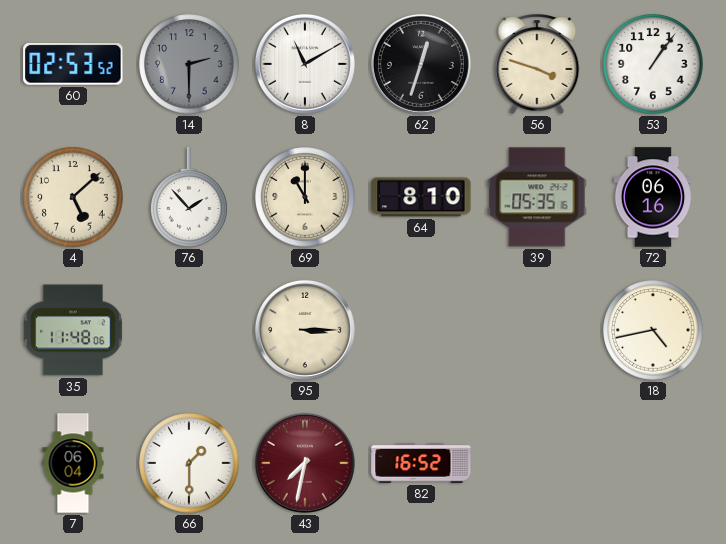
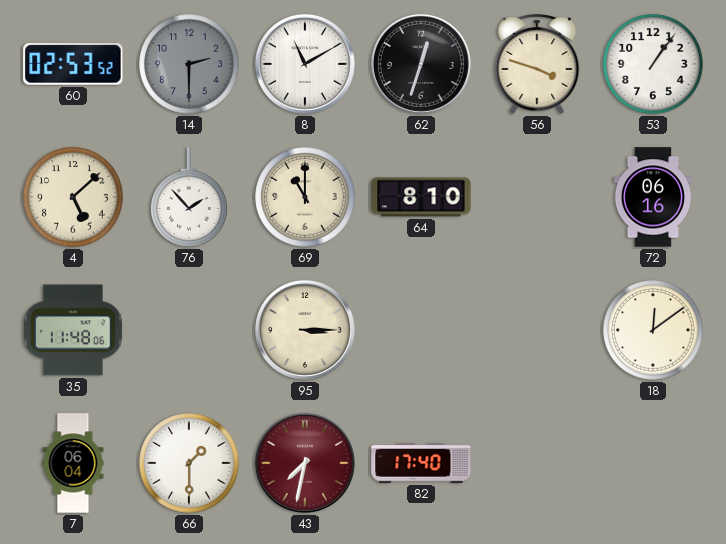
39: 05:35 -> none (537, 197)
18: 4:43 -> 12:09 (653, 330)
82: 16:52 -> 17:40 (421, 463)
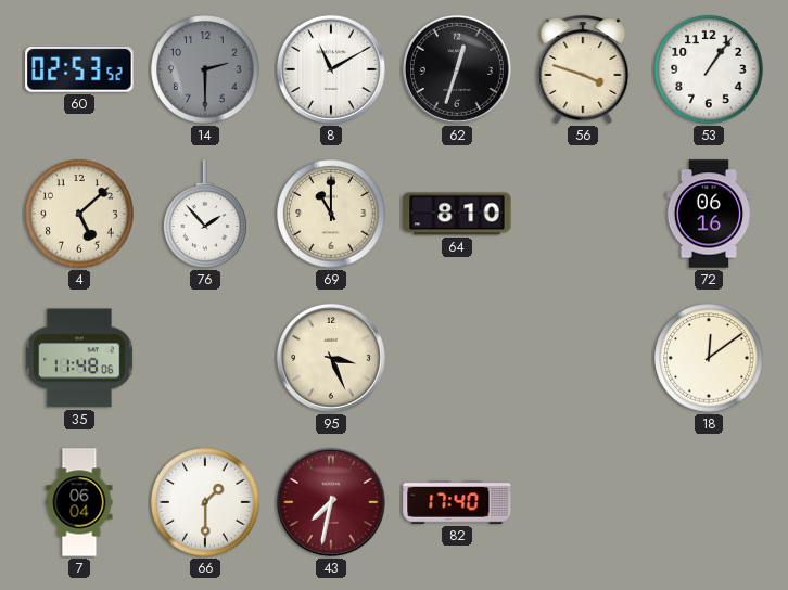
95: 3:15 -> 3:26 (331, 358)
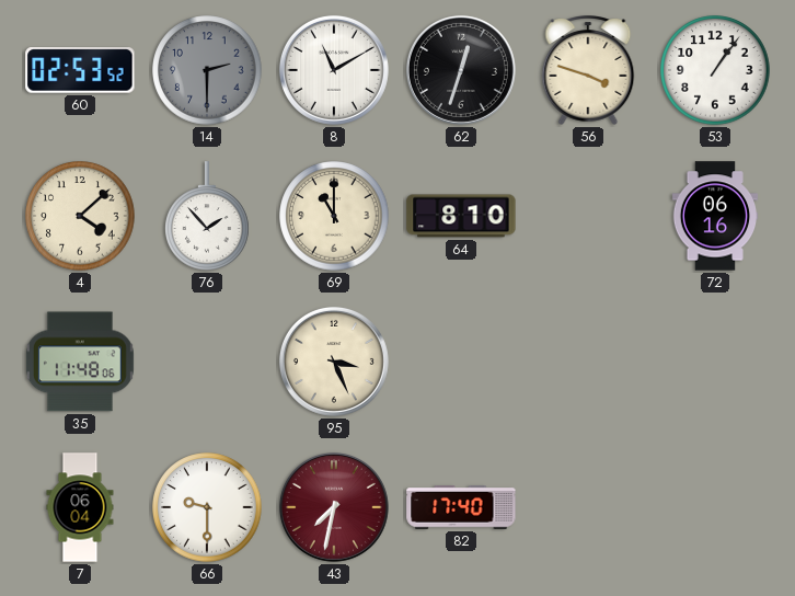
4: 5:08 -> 4:08 (80, 216)
18: 12:09 -> none (709, 358)
66: 1:30 -> 9:30 (207, 507)
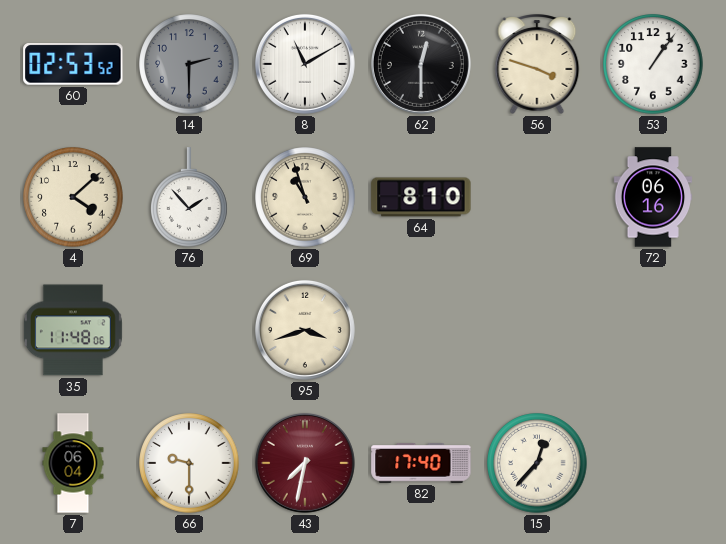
62: 12:33 -> 12:30 (421, 64)
69: 11:00 -> 10:57 (305, 197)
95: 3:26 -> 3:42 (305, 330)
15: none -> 12:37 (537, 463)
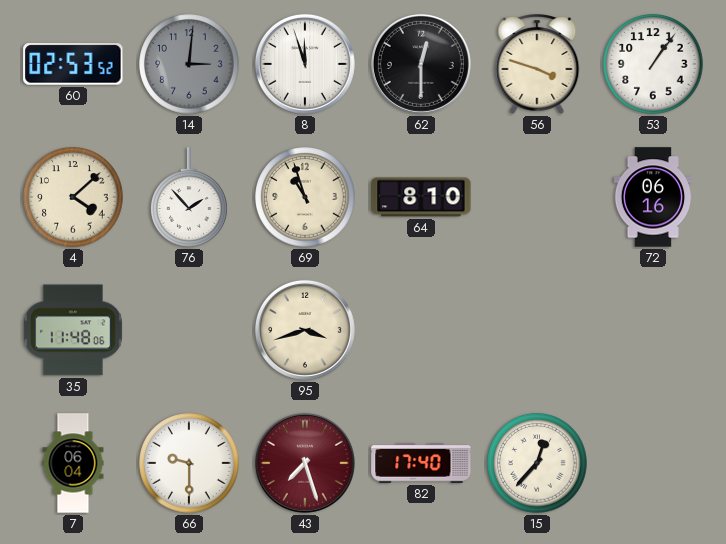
14: 2:30 -> 3:01 (189, 64)
8: 11:10 -> 11:57 (305, 64)
43: 7:32 -> 7:27 (305, 463)
